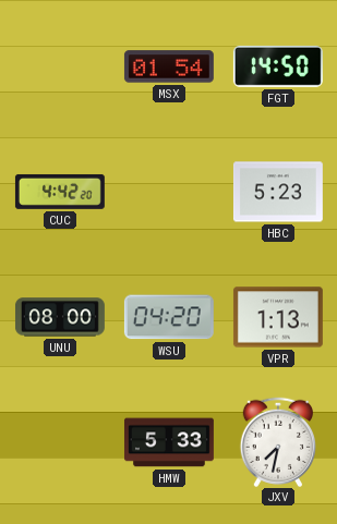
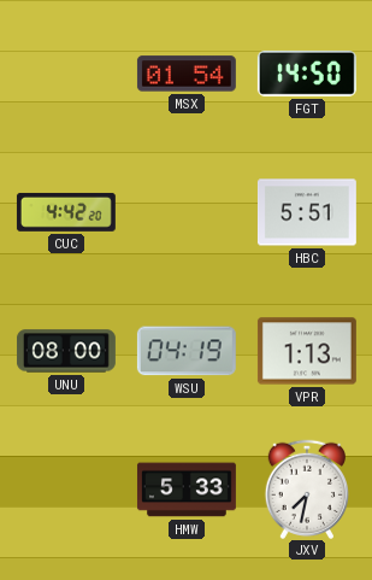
HBC: 5:23 -> 5:51 (307, 212)
WSU: 04:20 -> 04:19 (187, 351)
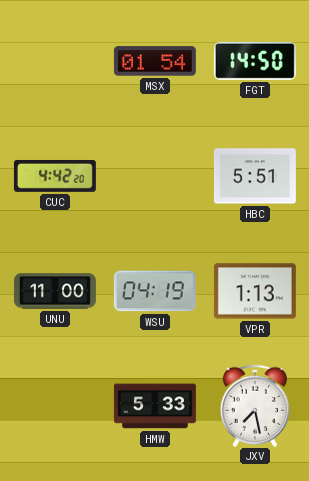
UNU: 08:00 -> 11:00 (55, 291)
JXV: 7:32 -> 7:28 (254, 405)
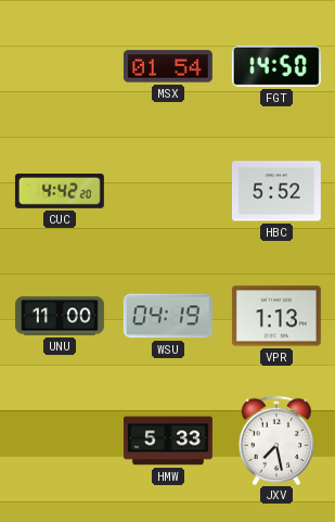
HBC: 5:51 -> 5:52 (276, 191)
